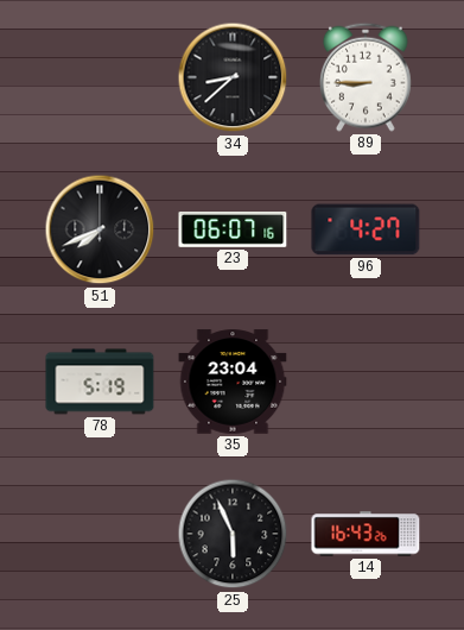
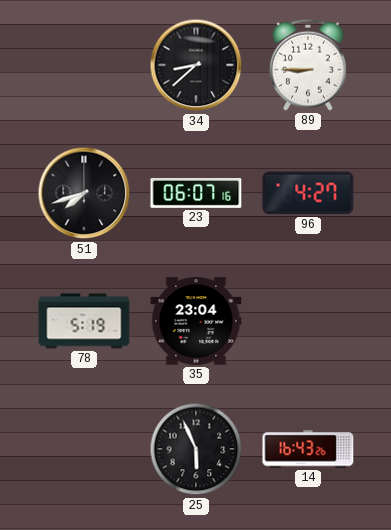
51: 7:41 -> 7:42 (84, 193)
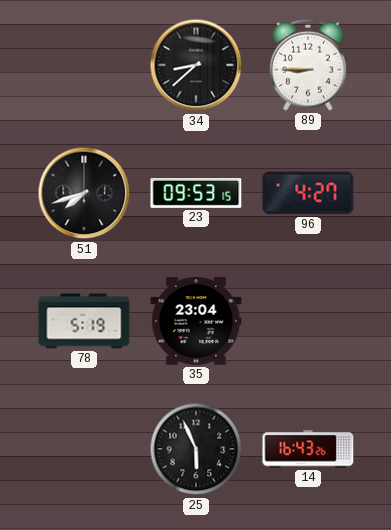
23: 06:07 -> 09:53 (196, 194)
